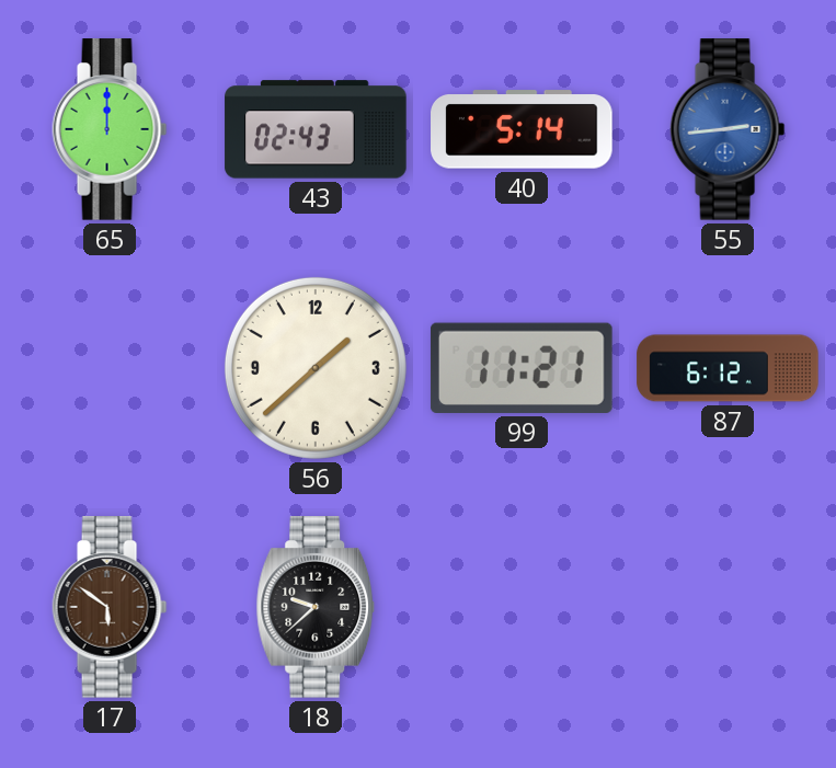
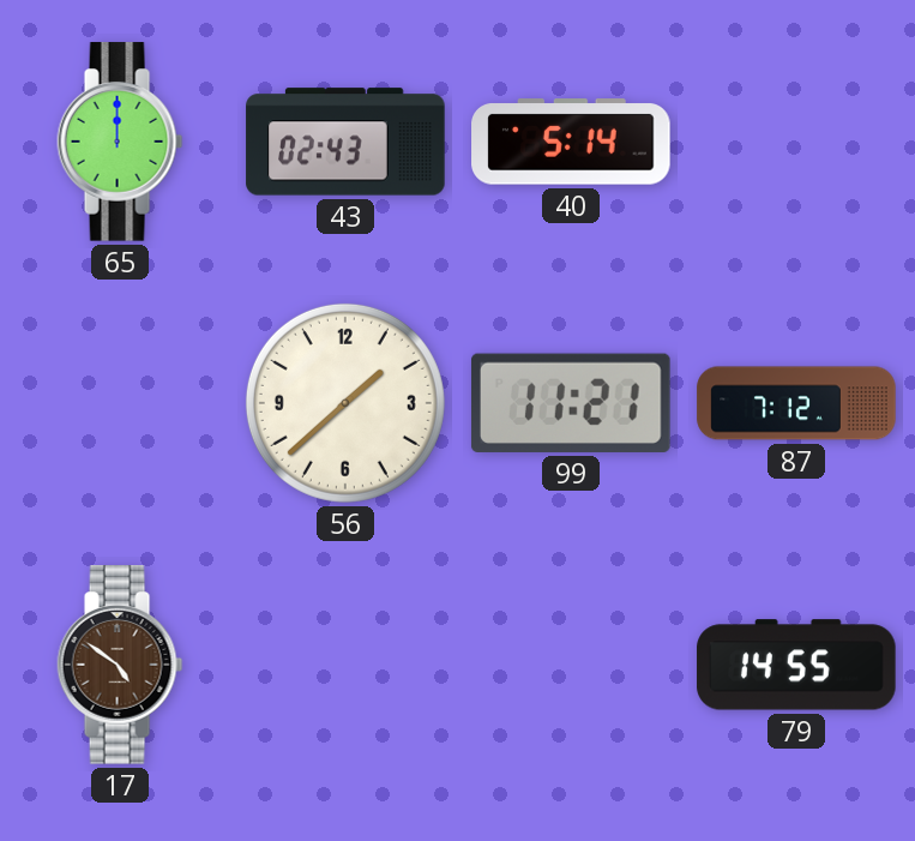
55: 2:44 -> none (728, 129)
87: 6:12 -> 7:12 (796, 403)
17: 5:51 -> 4:51 (120, 665)
18: 9:38 -> none (316, 607)
79: none -> 14:55 (796, 665)
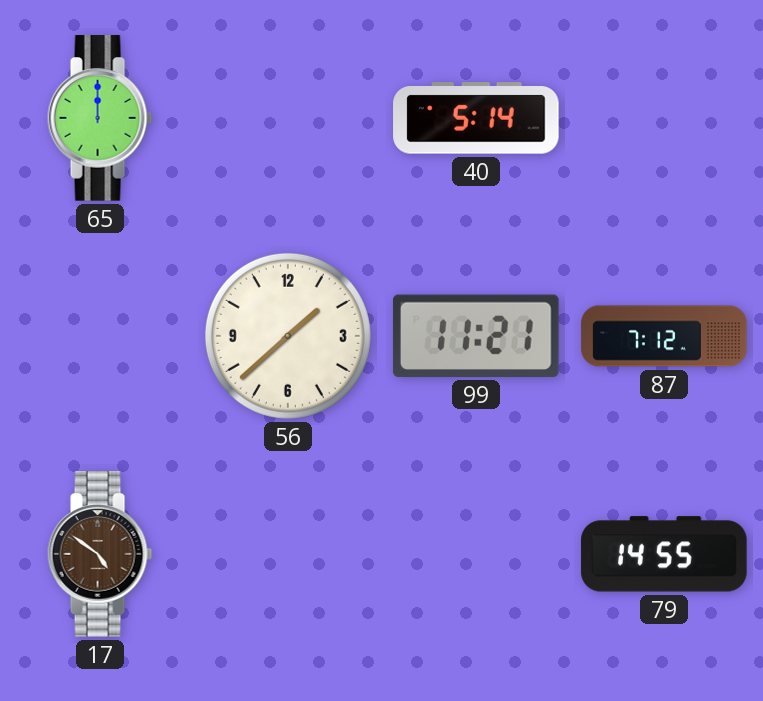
43: 02:43 -> none (345, 142)
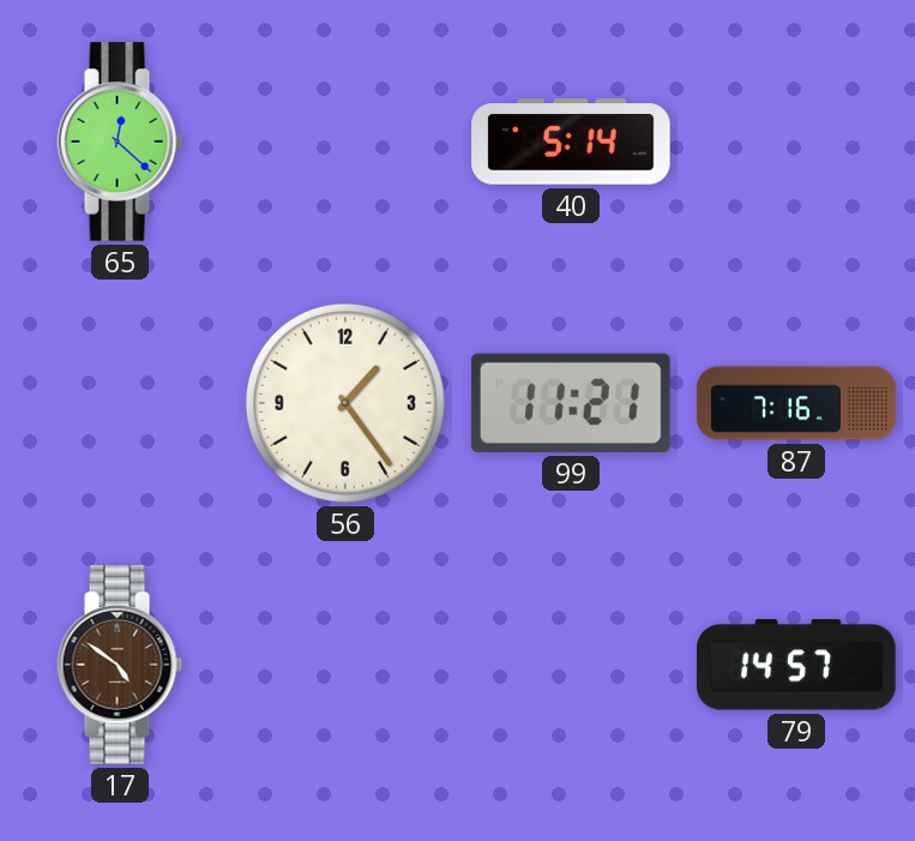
65: 12:00 -> 12:22 (120, 142)
56: 1:38 -> 1:24 (345, 403)
87: 7:12 -> 7:16 (796, 403)
79: 14:55 -> 14:57 (796, 665)
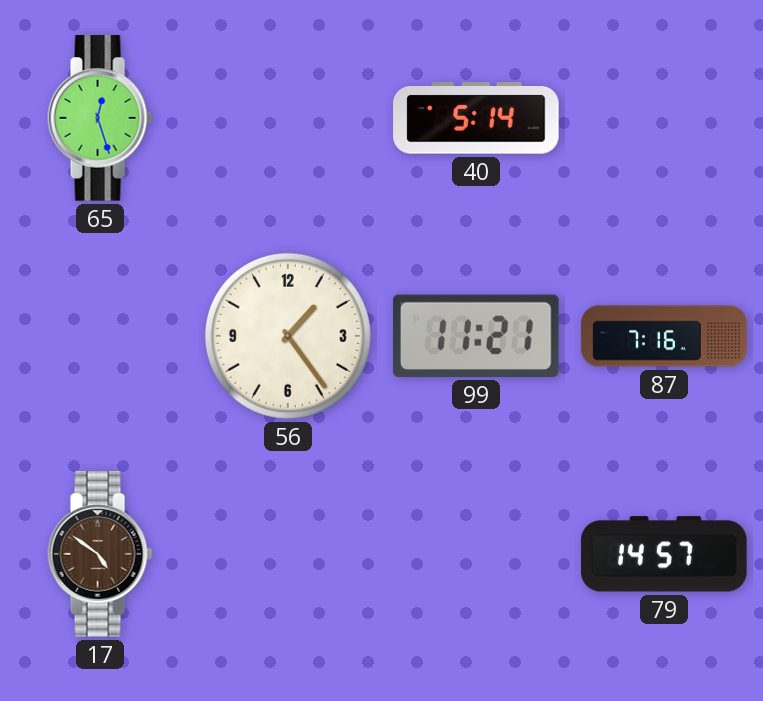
65: 12:22 -> 12:27 (100, 118)
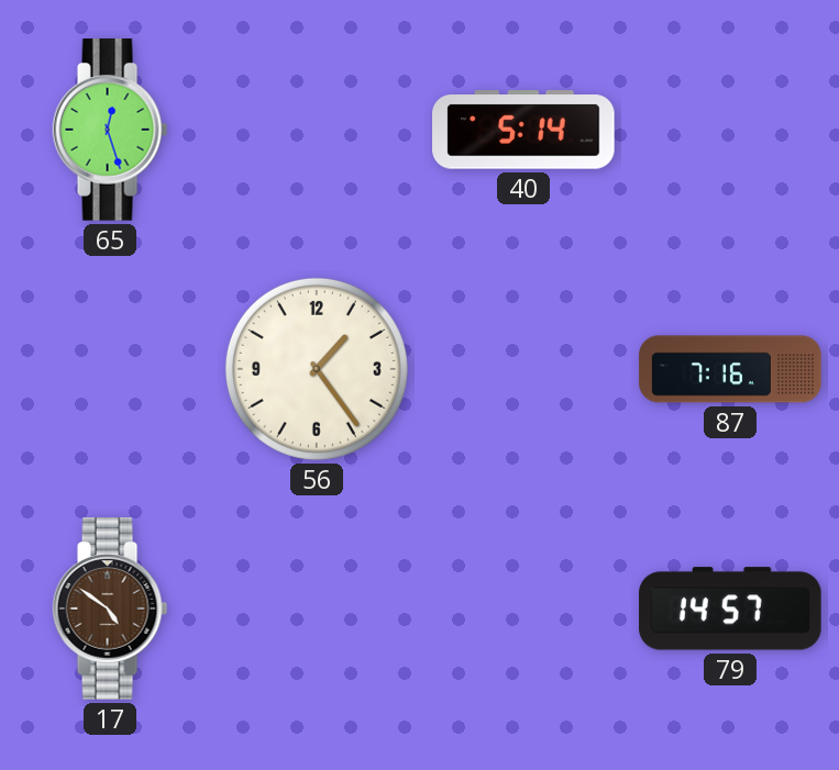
99: 11:21 -> none (476, 336)
